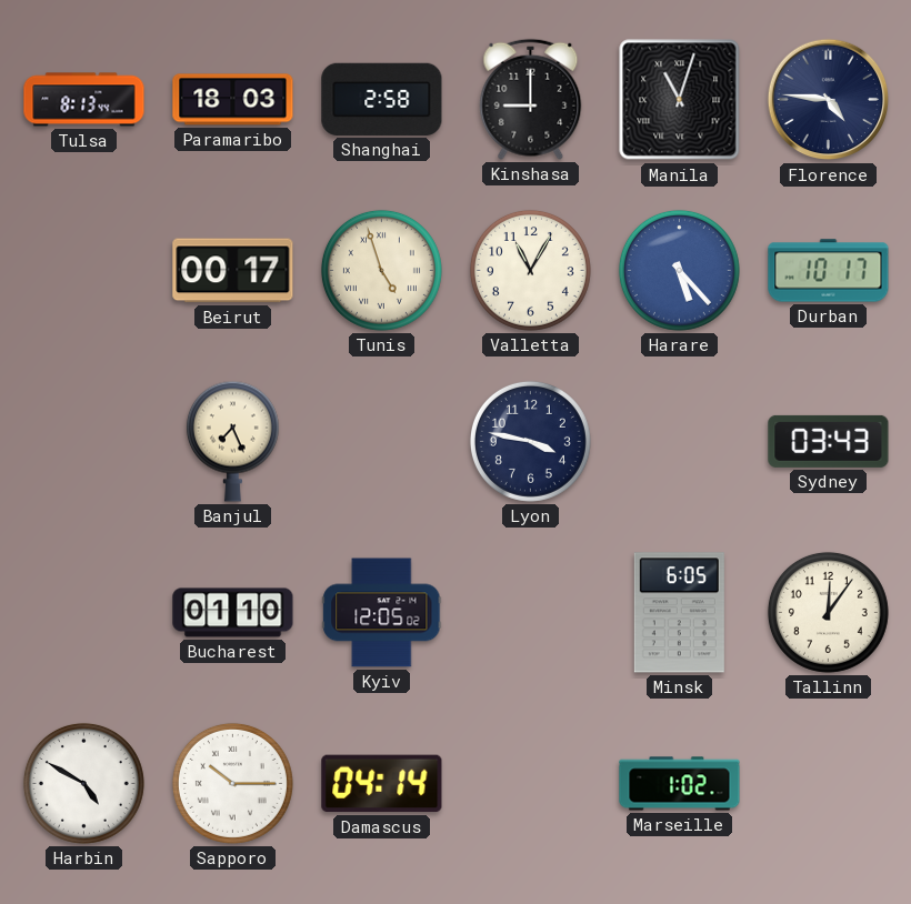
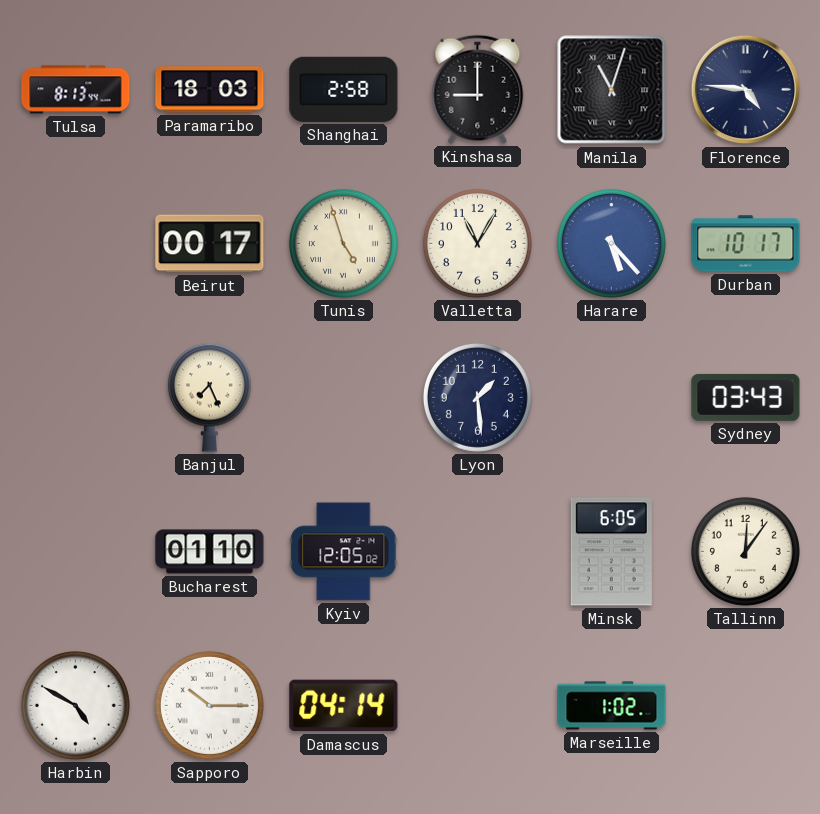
Lyon: 3:47 -> 1:29 (477, 397)
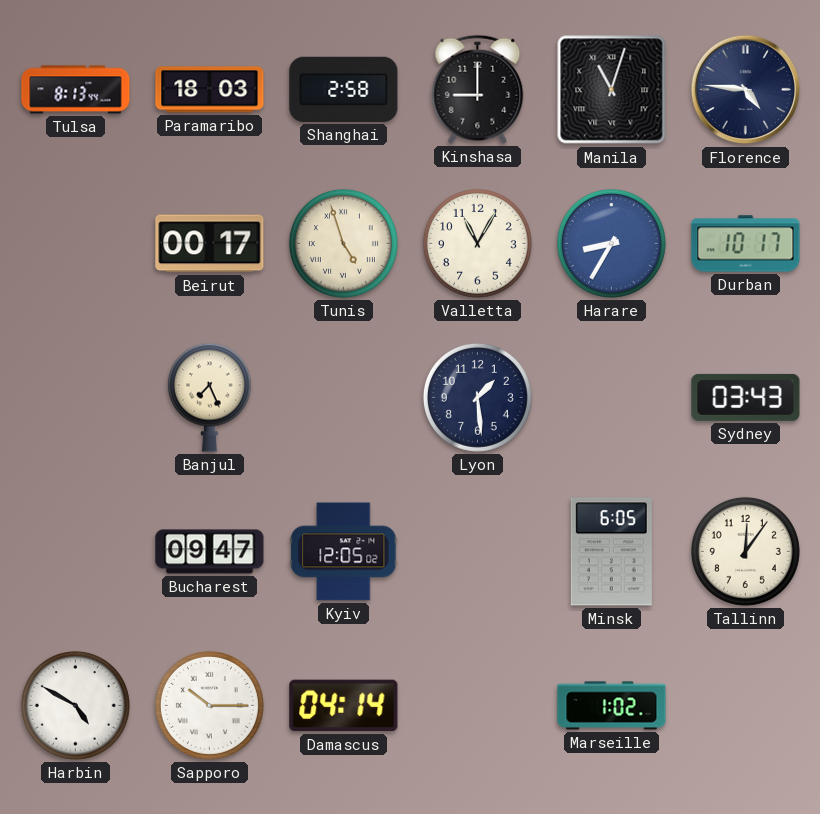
Harare: 5:23 -> 8:35 (611, 243)
Bucharest: 01:10 -> 09:47 (210, 552)
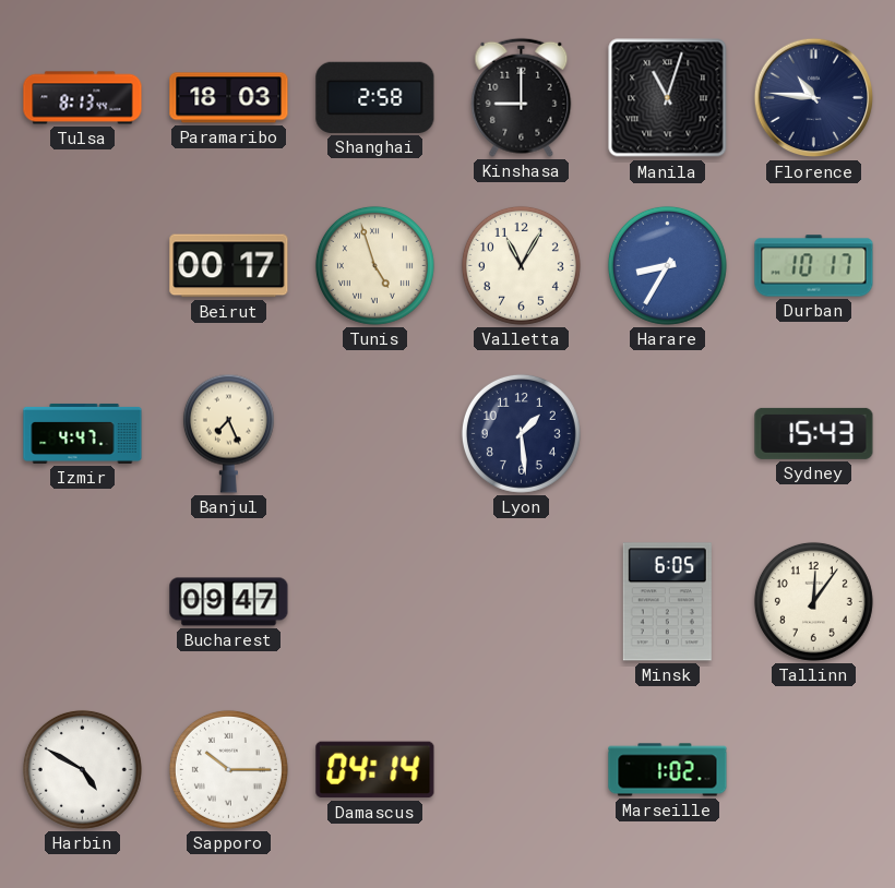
Florence: 4:46 -> 10:46 (814, 98)
Izmir: none -> 4:47 (83, 433)
Sydney: 03:43 -> 15:43 (814, 433)
Kyiv: 12:05 -> none (344, 552)
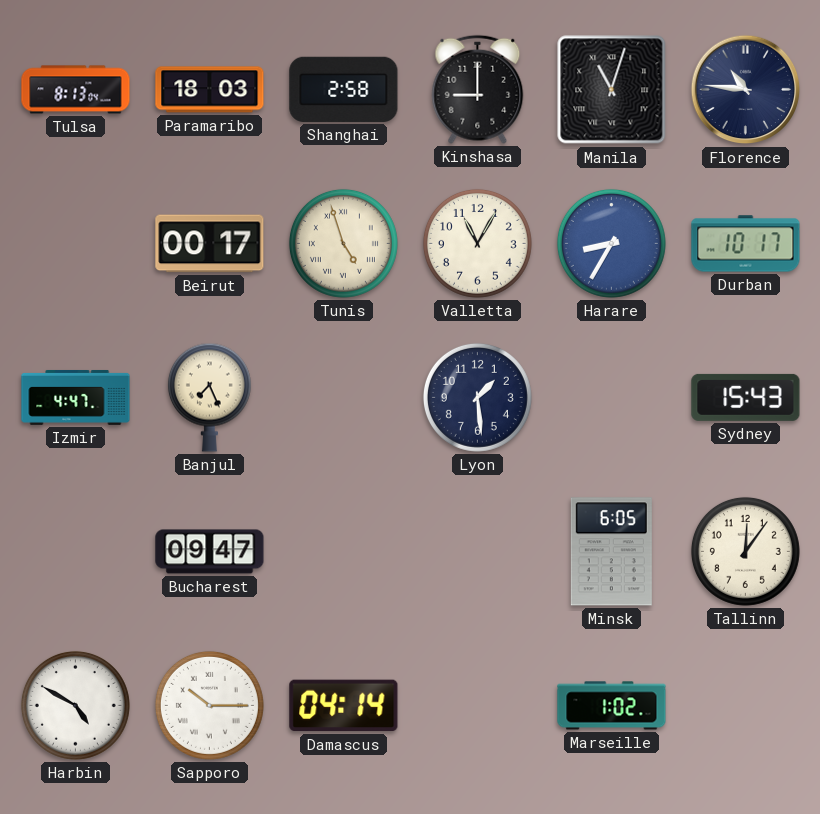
Tulsa: 8:13:44 -> 8:13:04 (76, 90)
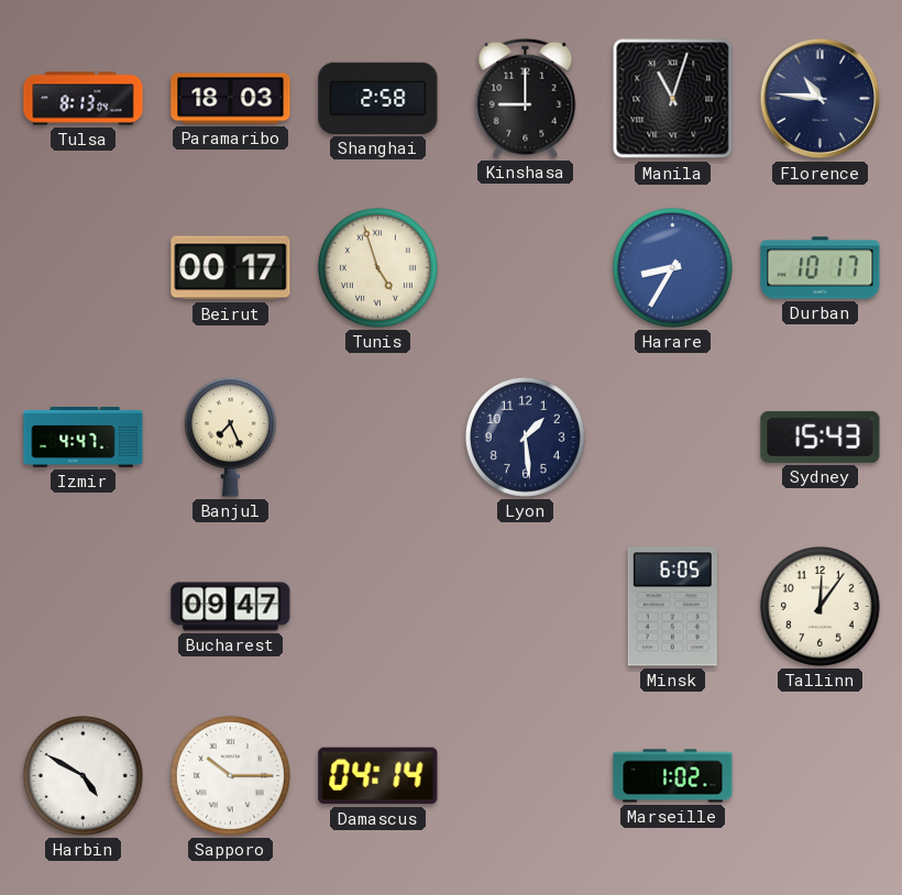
Valletta: 11:05 -> none (477, 243)
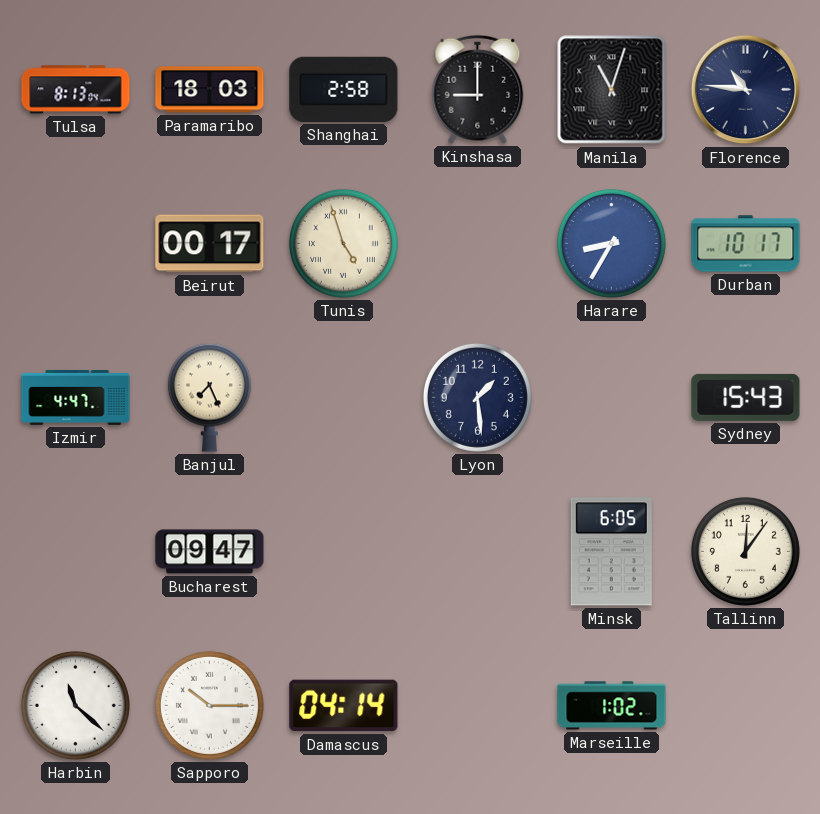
Harbin: 4:50 -> 11:22 (75, 705)
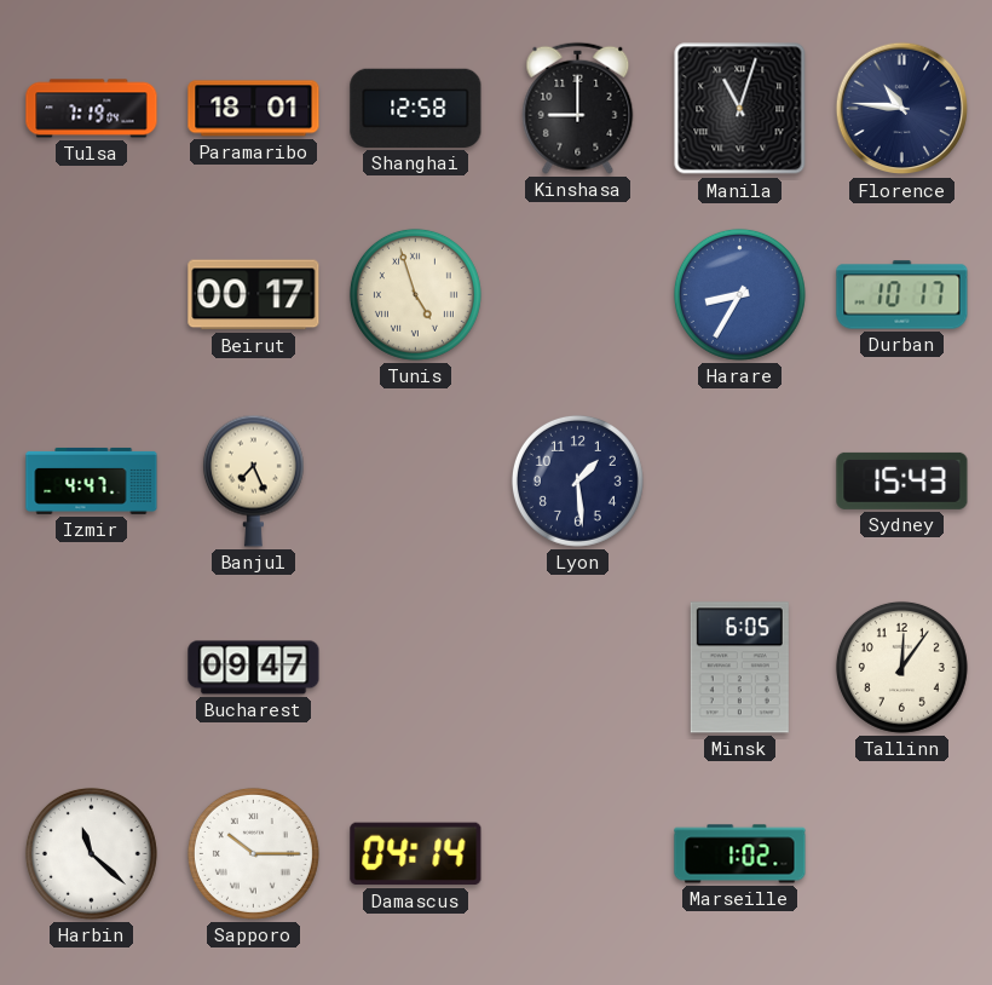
Tulsa: 8:13 -> 7:19 (92, 109)
Paramaribo: 18:03 -> 18:01 (254, 109)
Shanghai: 2:58 -> 12:58 (416, 108)
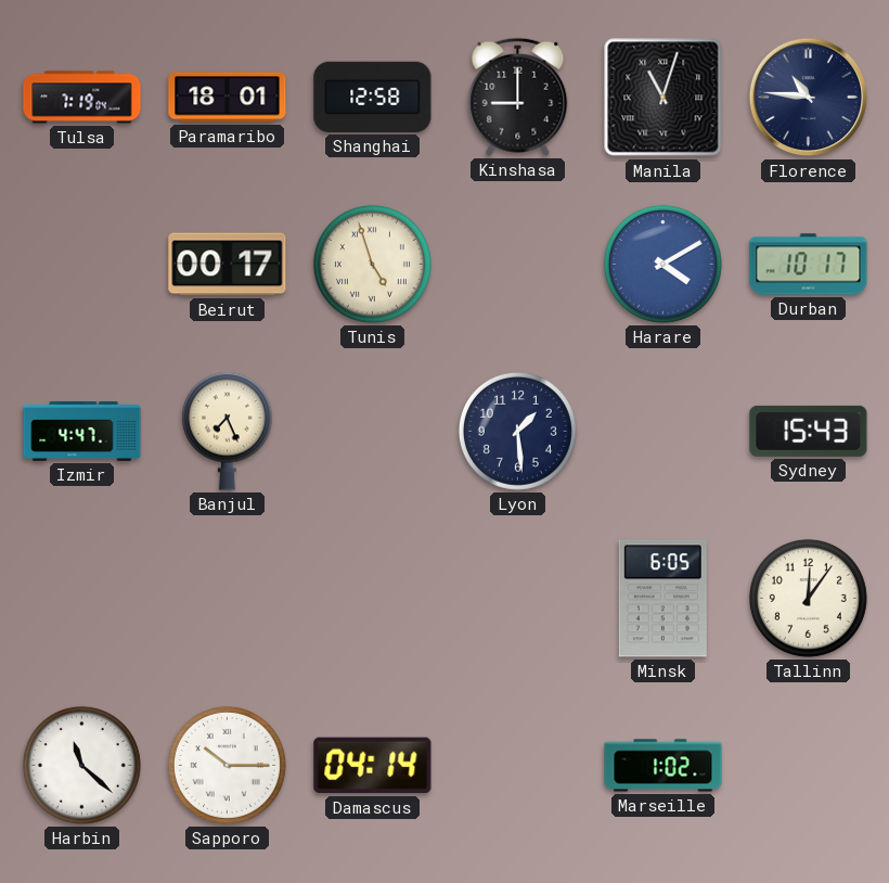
Harare: 8:35 -> 4:10 (662, 264)
Bucharest: 09:47 -> none (254, 668)
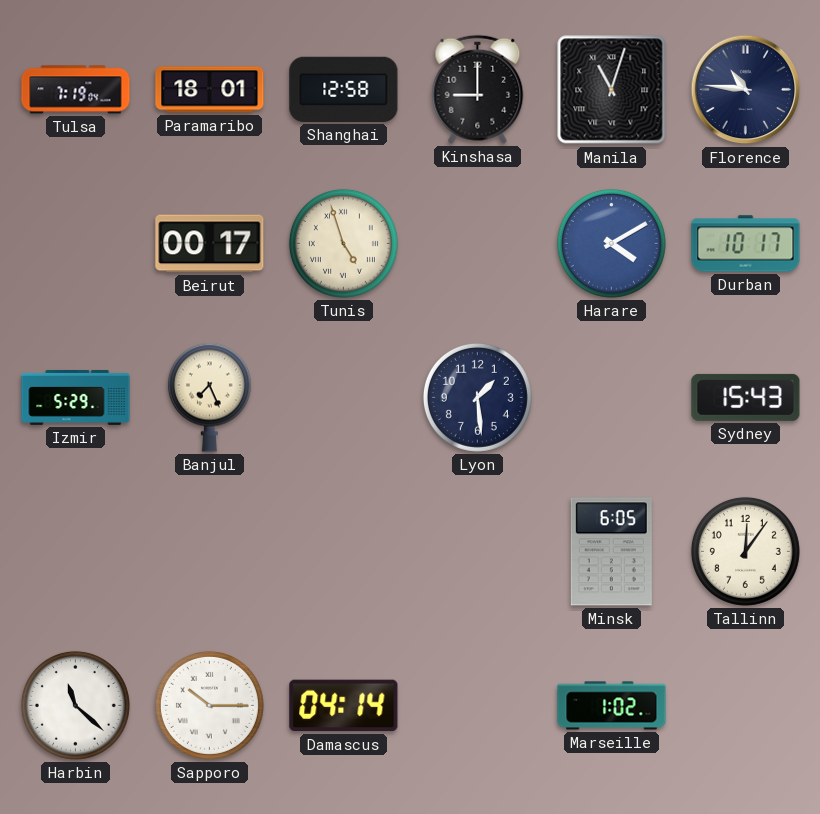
Izmir: 4:47 -> 5:29 (76, 397)
